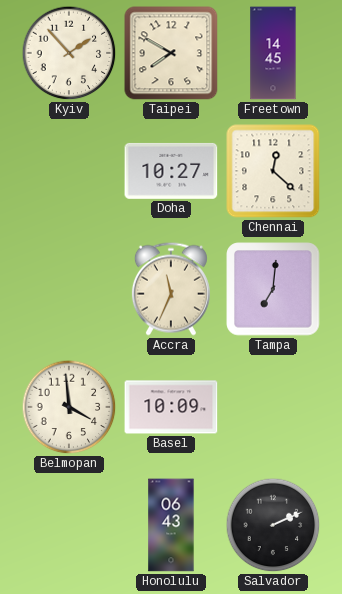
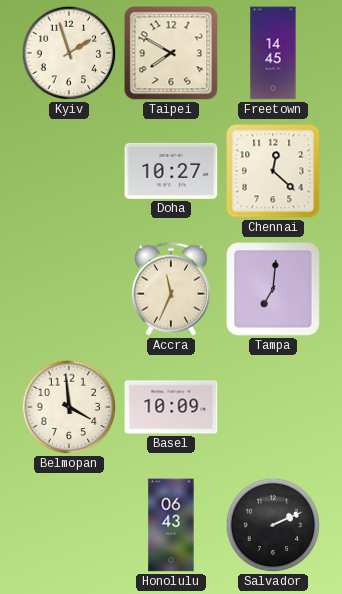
Kyiv: 1:53 -> 1:57 (69, 53)
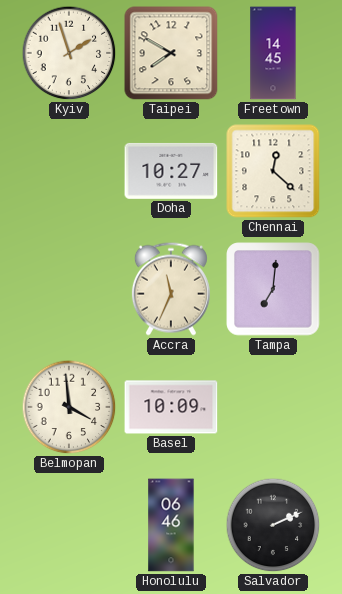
Honolulu: 06:43 -> 06:46 (171, 525)
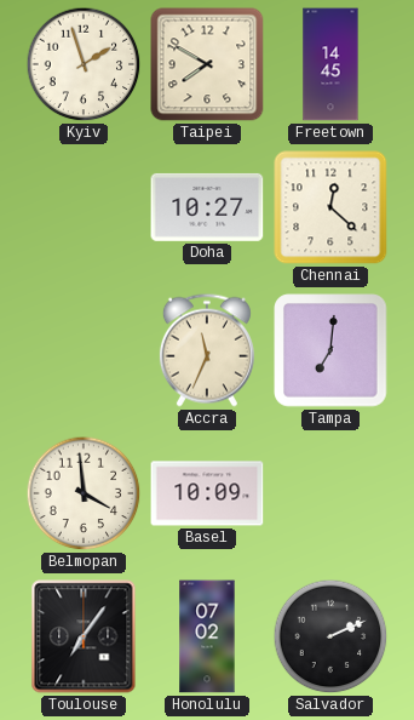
Toulouse: none -> 7:06 (84, 636)
Honolulu: 06:46 -> 07:02 (207, 636)
